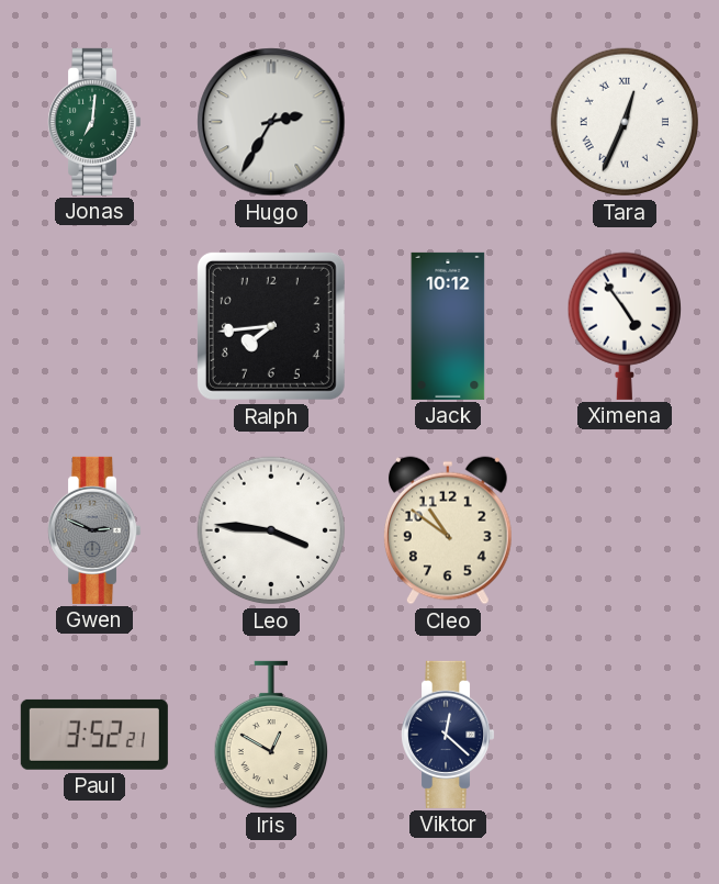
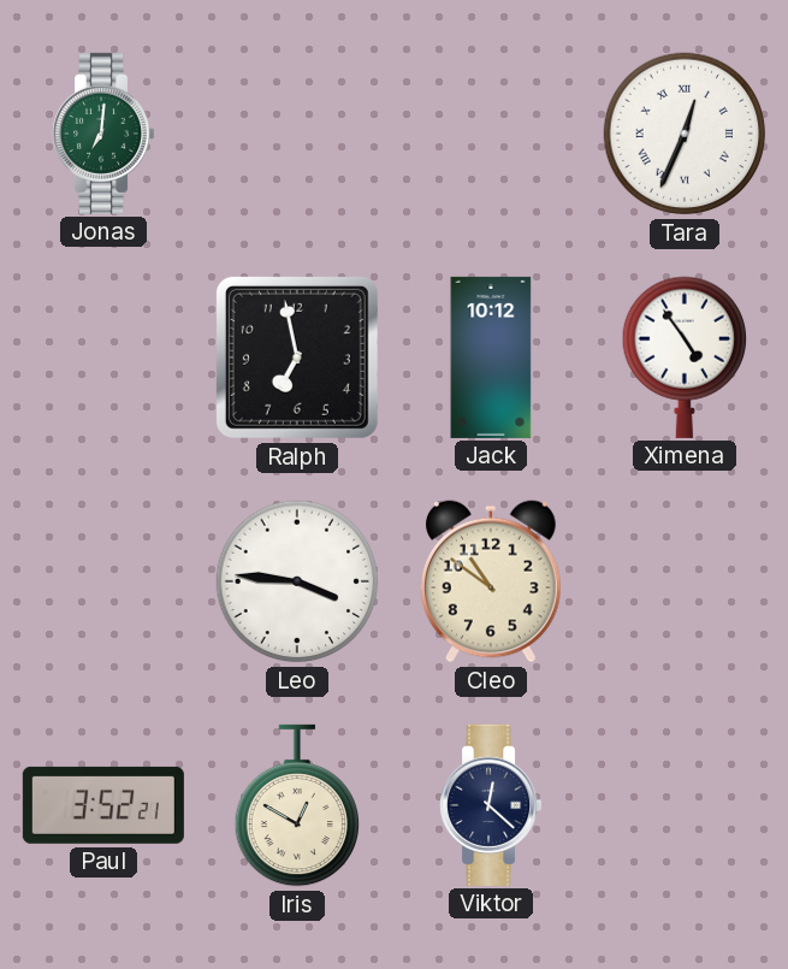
Hugo: 2:35 -> none (271, 122)
Ralph: 7:44 -> 6:58 (297, 358)
Gwen: 2:49 -> none (94, 530)
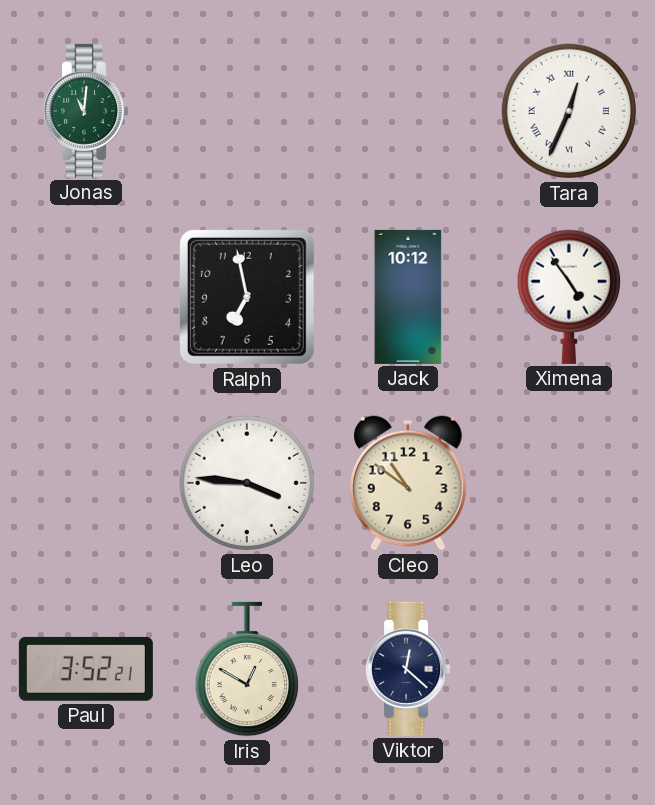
Jonas: 7:01 -> 11:01 (86, 111)
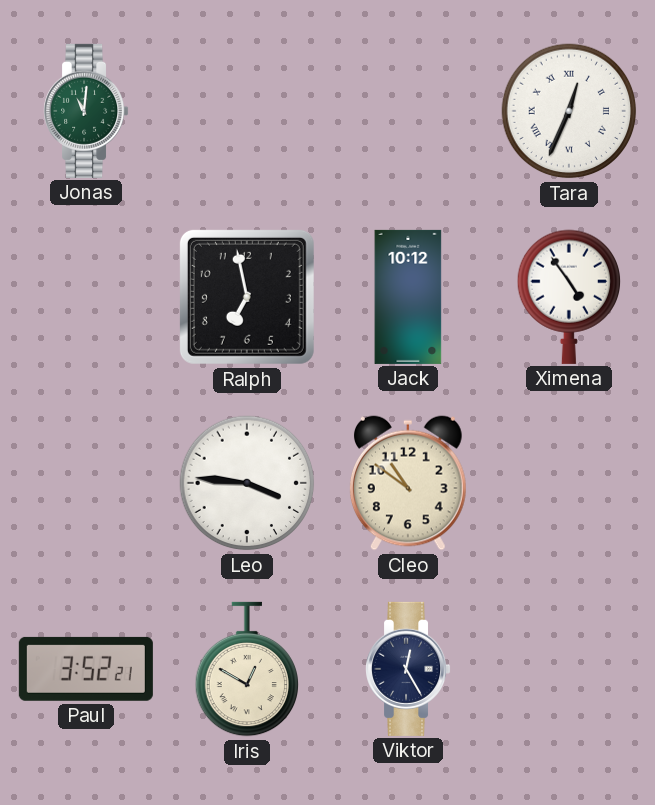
Viktor: 12:22 -> 12:25 (408, 669)
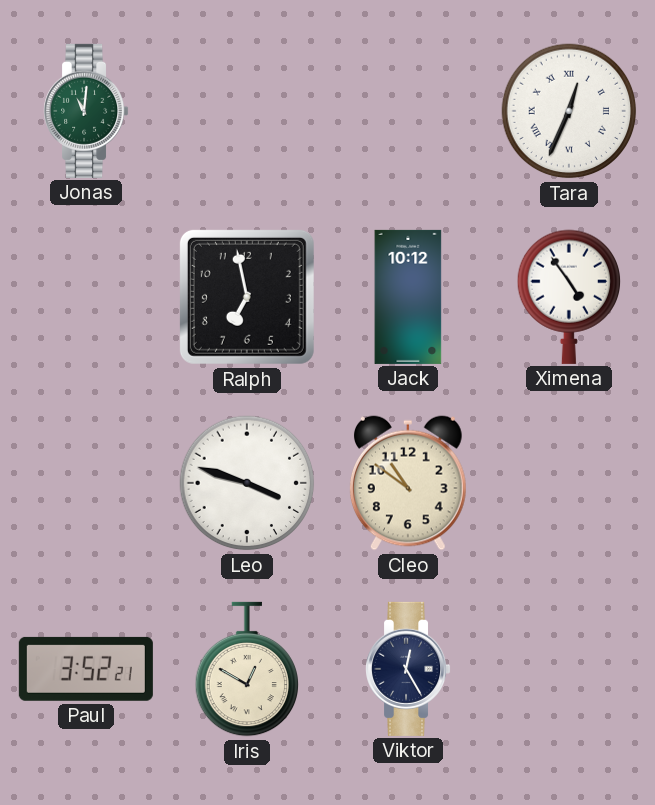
Leo: 3:46 -> 3:48 (247, 483)
